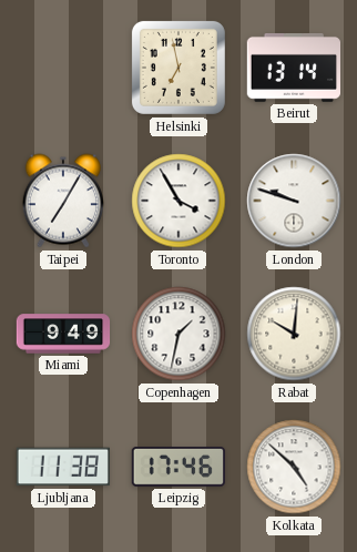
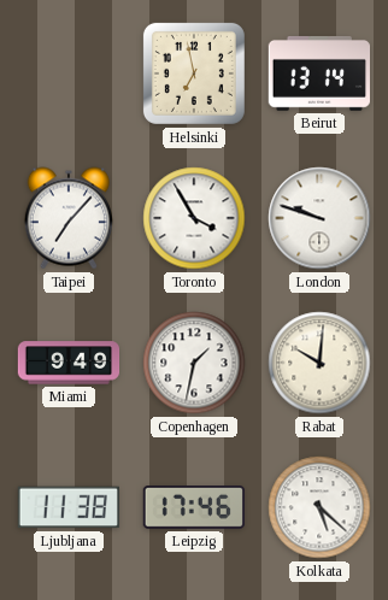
Taipei: 7:05 -> 7:07 (69, 218)
Kolkata: 4:52 -> 5:22 (319, 507)
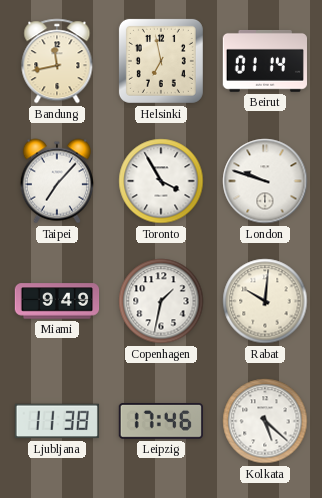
Bandung: none -> 11:43 (57, 61)
Beirut: 13:14 -> 01:14 (264, 61)
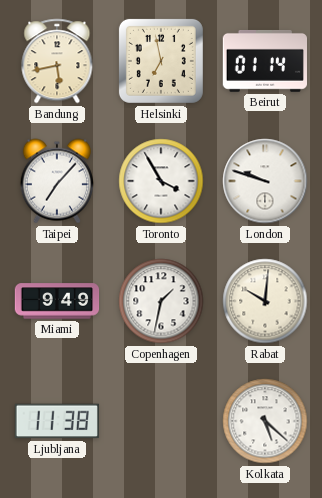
Bandung: 11:43 -> 5:43 (57, 61)
Leipzig: 17:46 -> none (160, 422)
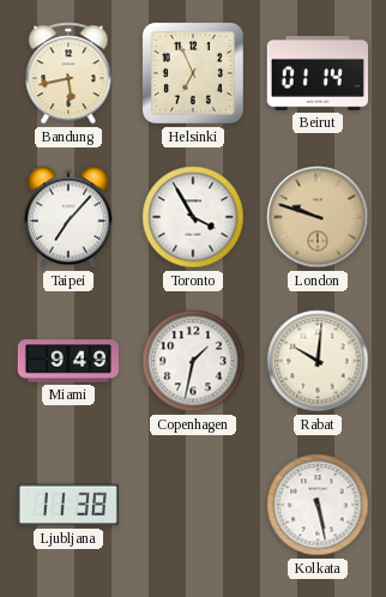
Helsinki: 6:58 -> 6:56 (193, 73)
London dial: white -> champagne (318, 217)
Kolkata: 5:22 -> 5:28 (318, 505)
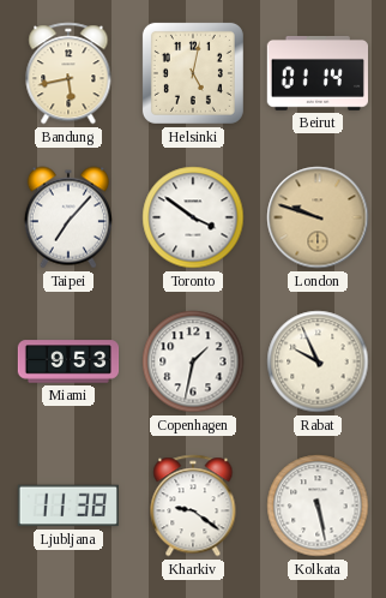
Helsinki: 6:56 -> 5:02 (193, 73)
Toronto: 3:55 -> 3:51 (193, 217)
Miami: 9:49 -> 9:53 (68, 361)
Rabat: 10:01 -> 9:56 (318, 361)
Kharkiv: none -> 9:21 (193, 506)
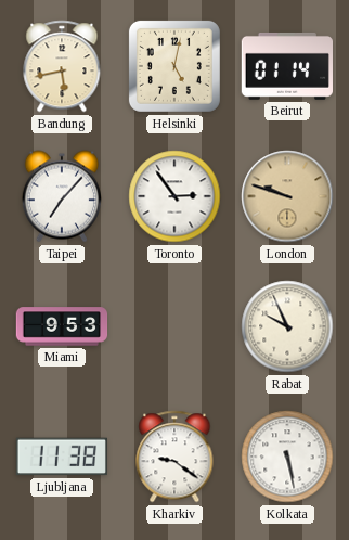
Toronto: 3:51 -> 2:54 (174, 196)
Copenhagen: 1:32 -> none (193, 361)
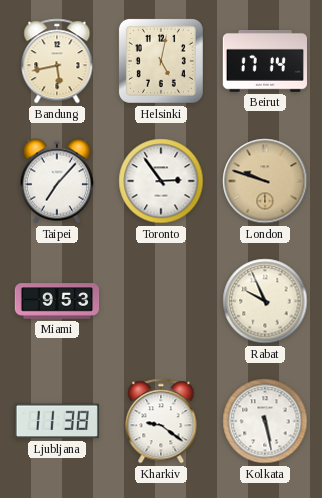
Beirut: 01:14 -> 17:14 (264, 61)
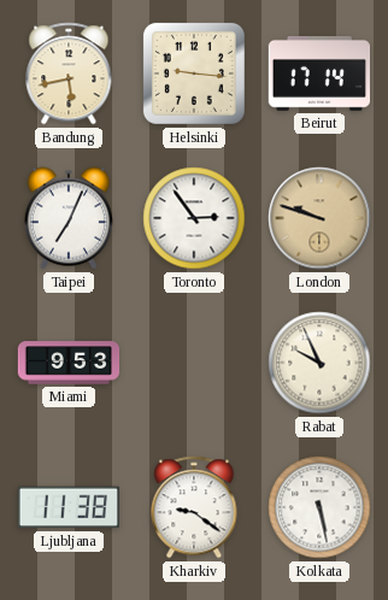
Helsinki: 5:02 -> 9:16 (194, 73)
Taipei: 7:07 -> 7:04 (69, 218)
